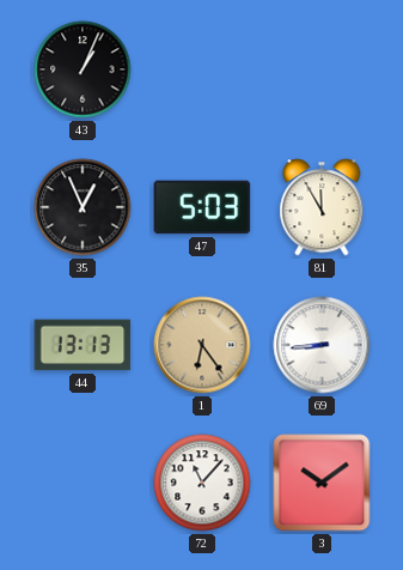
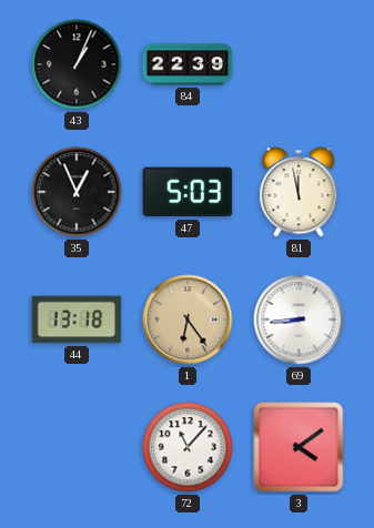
84: none -> 22:39 (188, 64)
81: 11:55 -> 11:58 (299, 192)
44: 13:13 -> 13:18 (77, 319)
3: 10:09 -> 4:09 (299, 447)
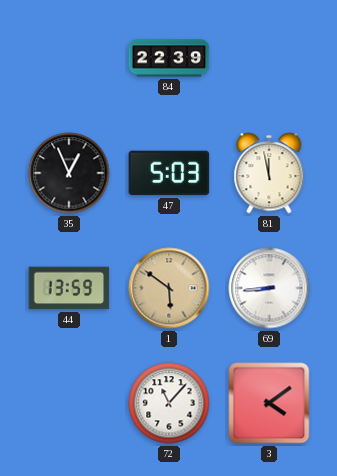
43: 1:04 -> none (77, 64)
44: 13:18 -> 13:59 (69, 288)
1: 6:24 -> 5:51 (169, 288)
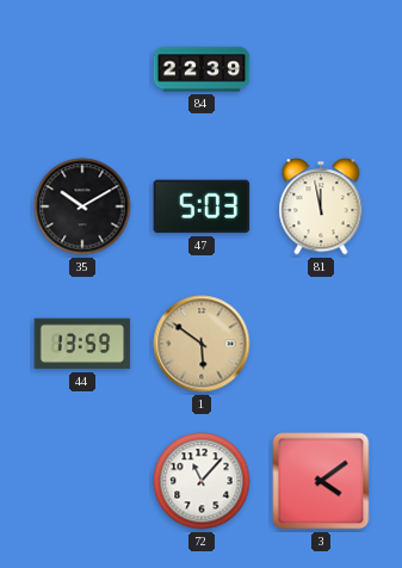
35: 12:56 -> 10:10 (82, 206)
69: 8:44 -> none (269, 288)
